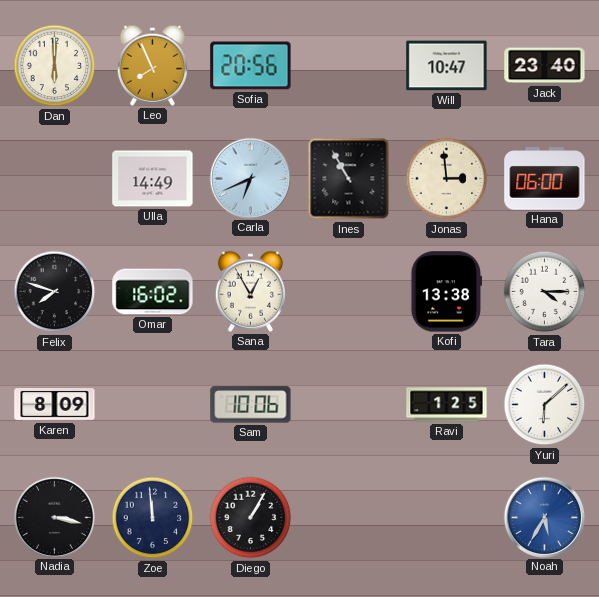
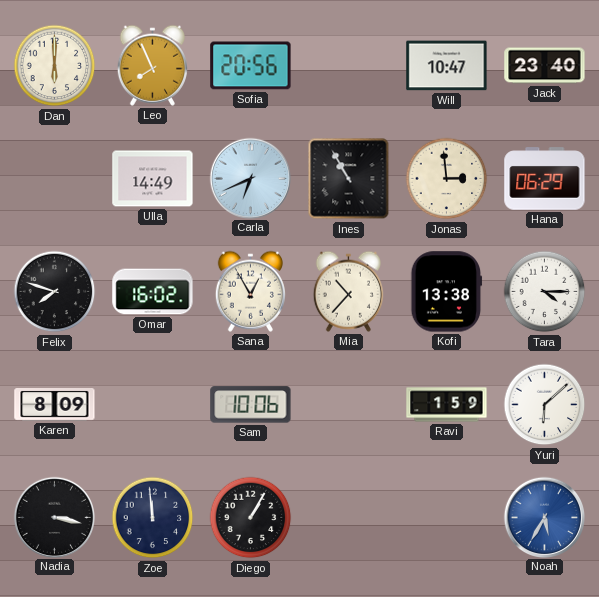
Hana: 06:00 -> 06:29 (545, 179)
Mia: none -> 10:37 (348, 291)
Ravi: 1:25 -> 1:59 (447, 405)
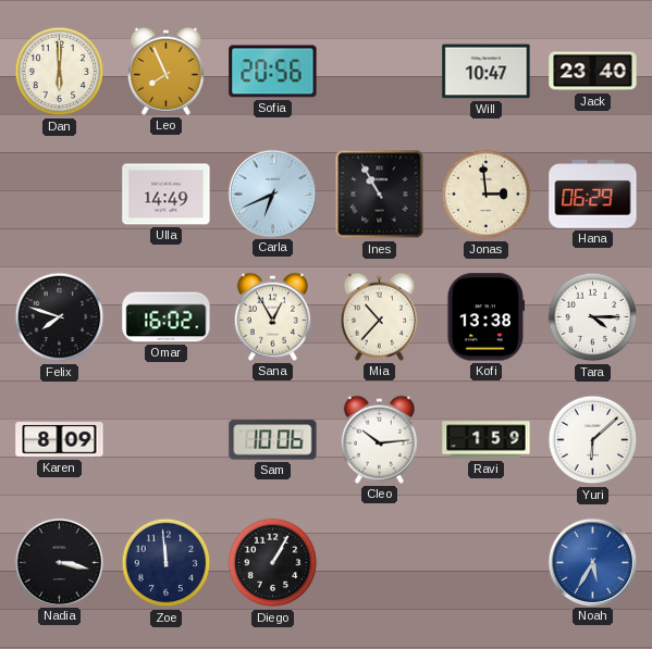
Cleo: none -> 10:14 (379, 439)
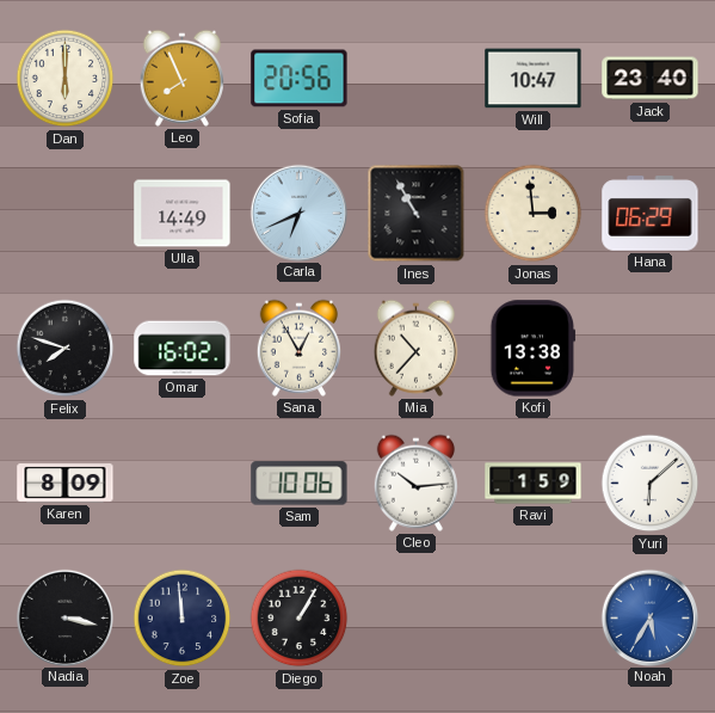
Tara: 4:15 -> none (593, 317)
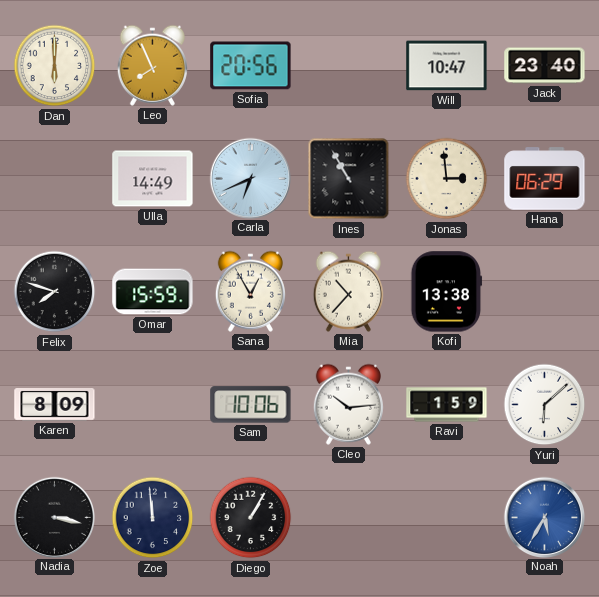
Omar: 16:02 -> 15:59 (153, 292)
